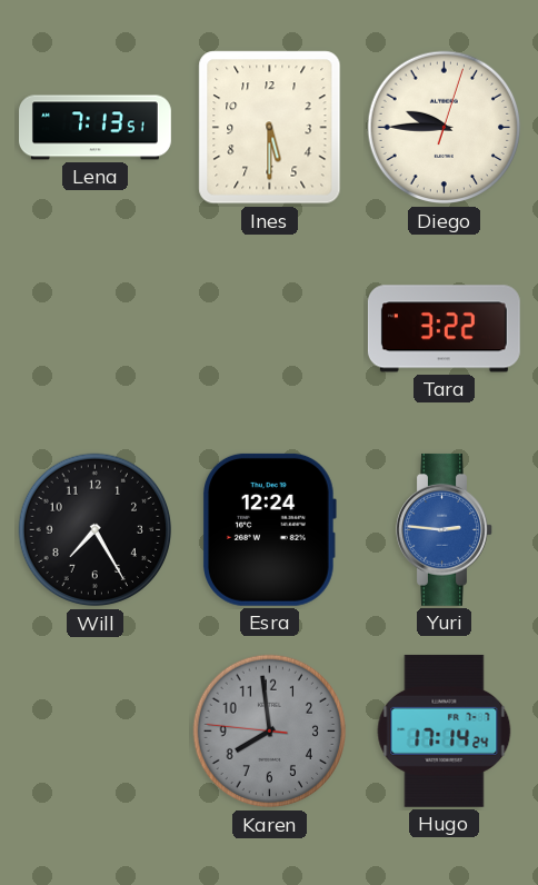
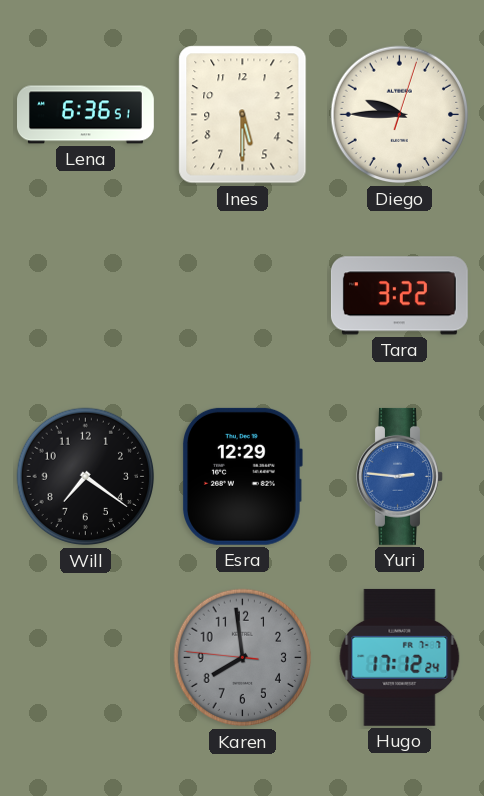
Lena: 7:13 -> 6:36 (86, 115)
Will: 7:25 -> 7:21 (86, 477)
Esra: 12:24 -> 12:29 (242, 476)
Hugo: 17:14 -> 17:12 (400, 657)
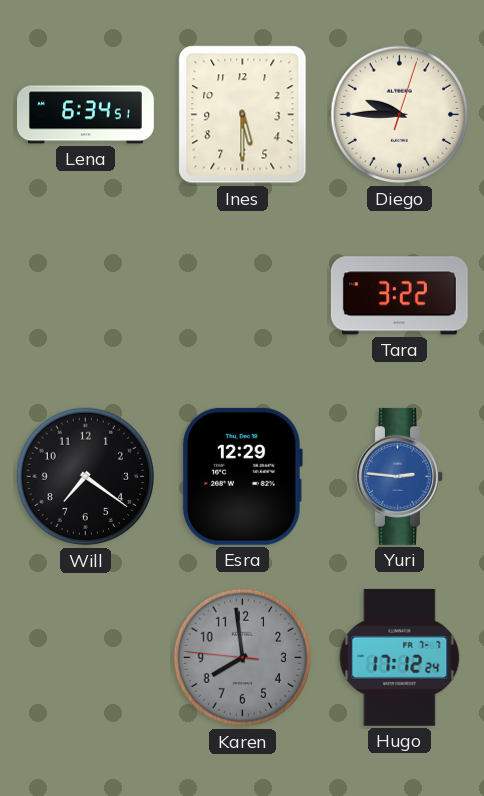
Lena: 6:36 -> 6:34 (86, 115)
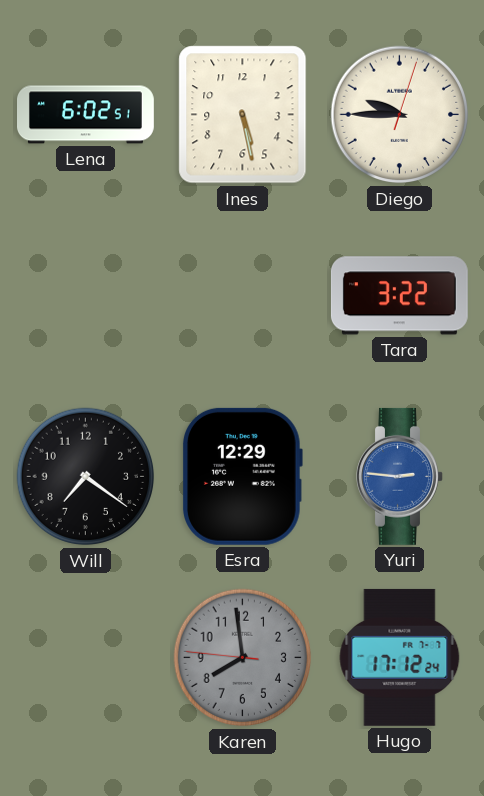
Lena: 6:34 -> 6:02 (86, 115)
Ines: 5:30 -> 5:28 (243, 115)
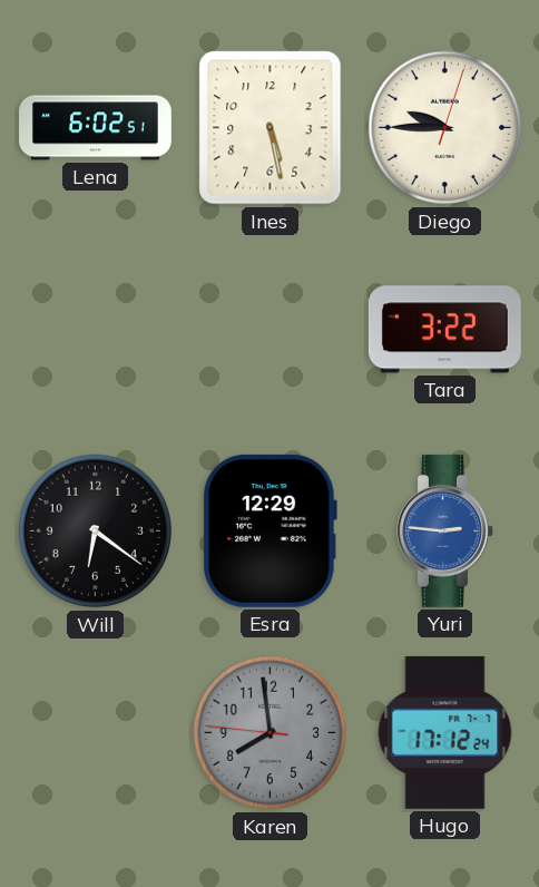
Will: 7:21 -> 6:21 (96, 532)
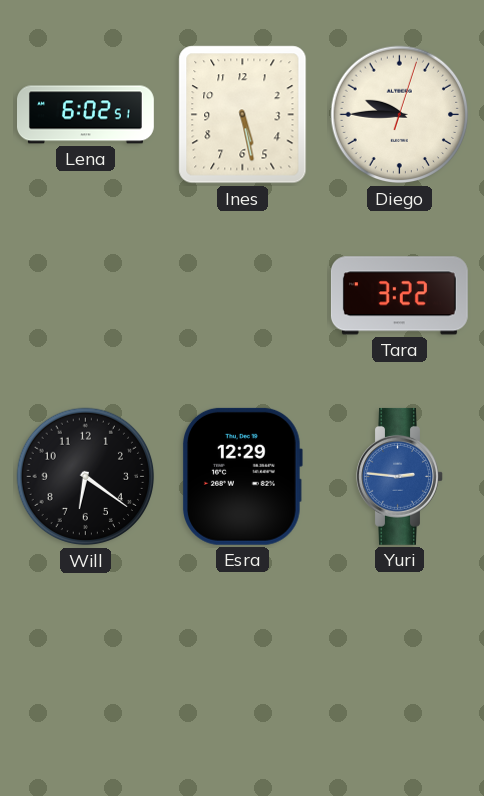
Karen: 7:58 -> none (271, 733)
Hugo: 17:12 -> none (445, 732)
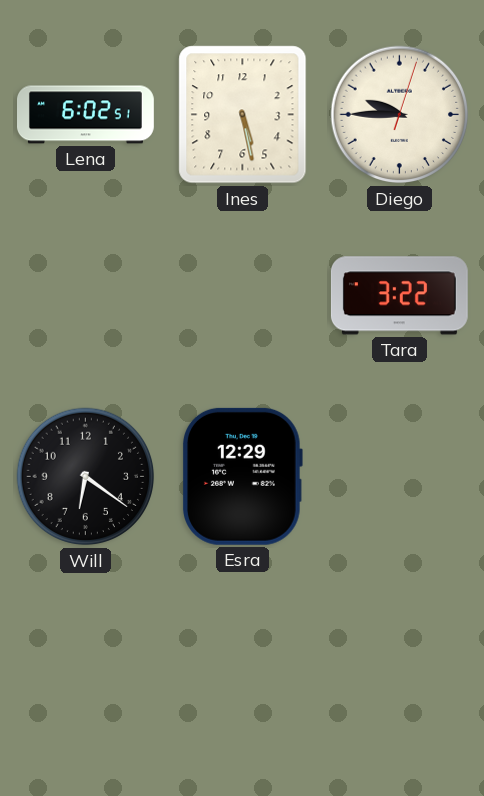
Yuri: 2:46 -> none (400, 476)
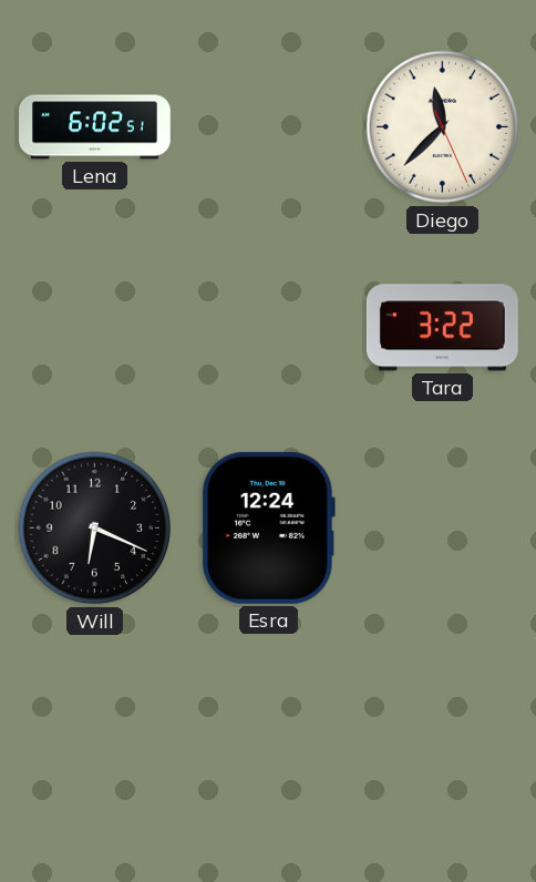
Ines: 5:28 -> none (243, 115)
Diego: 9:45 -> 11:37 (443, 127)
Will: 6:21 -> 6:19 (95, 529)
Esra: 12:29 -> 12:24 (268, 527)
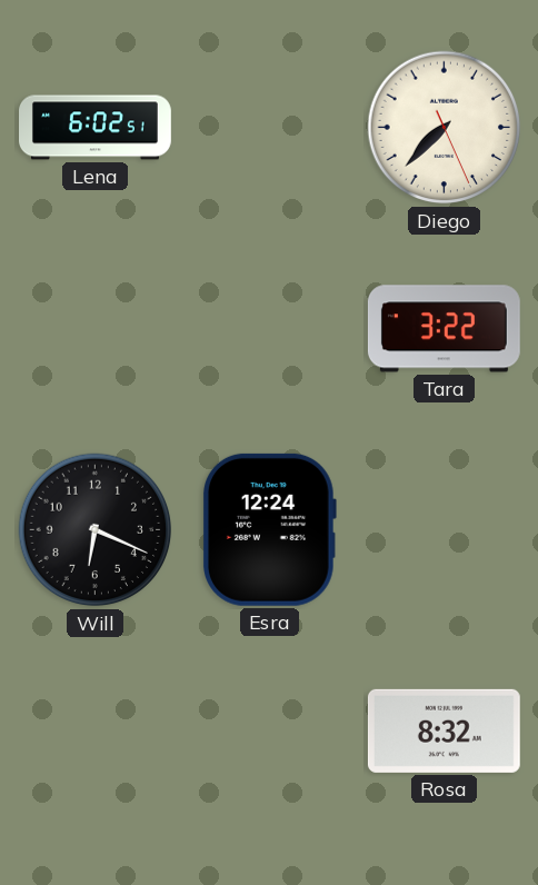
Diego: 11:37 -> 7:37 (445, 128)
Rosa: none -> 8:32 (444, 730)
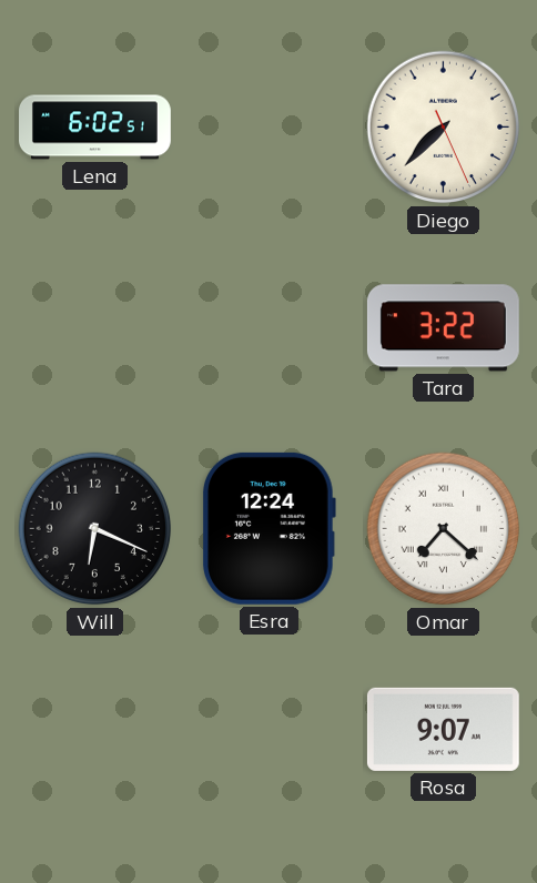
Omar: none -> 7:22 (444, 529)
Rosa: 8:32 -> 9:07 (443, 729)
